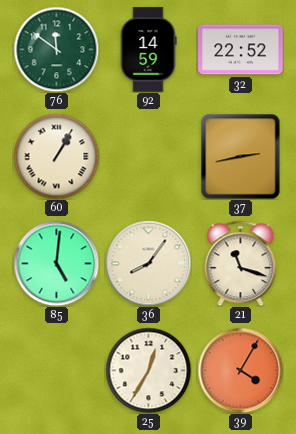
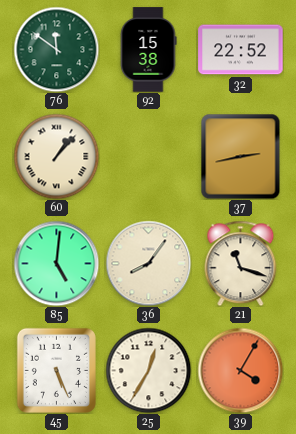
92: 14:59 -> 15:38 (148, 50)
60: 1:05 -> 1:07 (56, 156)
45: none -> 5:26 (56, 370)
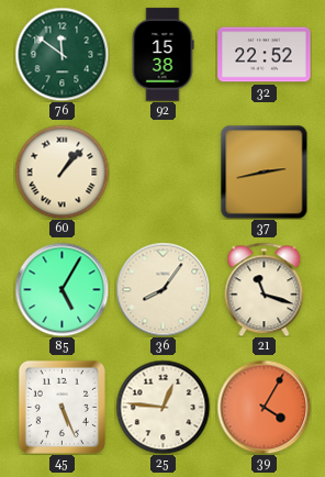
85: 5:01 -> 5:05 (61, 289)
25: 12:35 -> 12:46 (162, 407)
